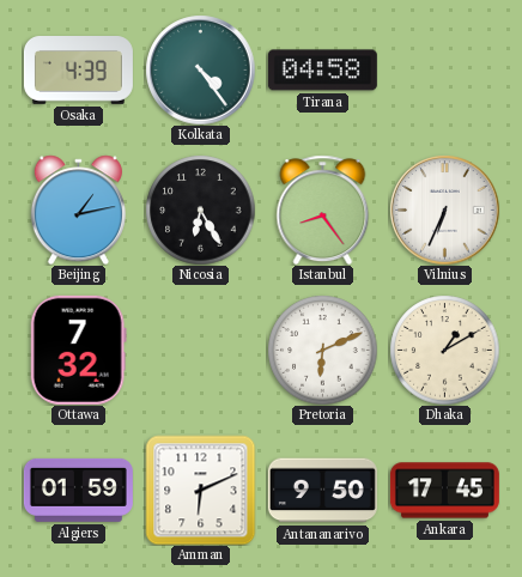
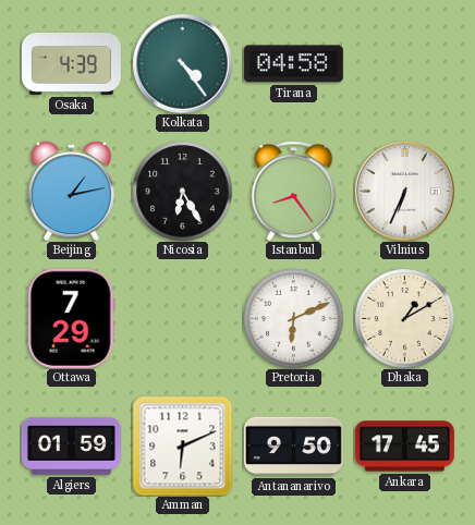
Ottawa: 7:32 -> 7:29 (71, 318)
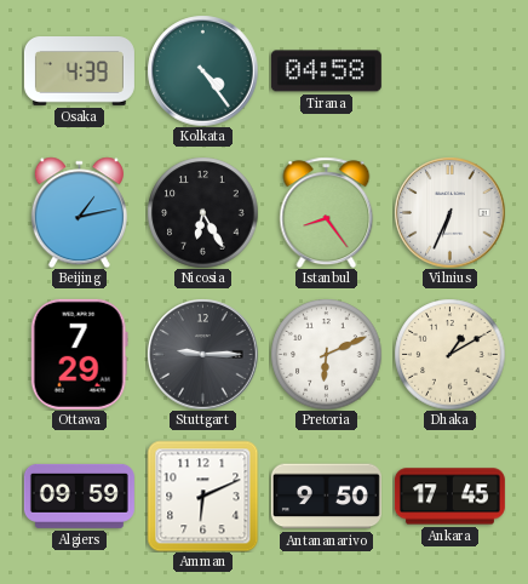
Stuttgart: none -> 9:15 (202, 354)
Algiers: 01:59 -> 09:59 (79, 496)
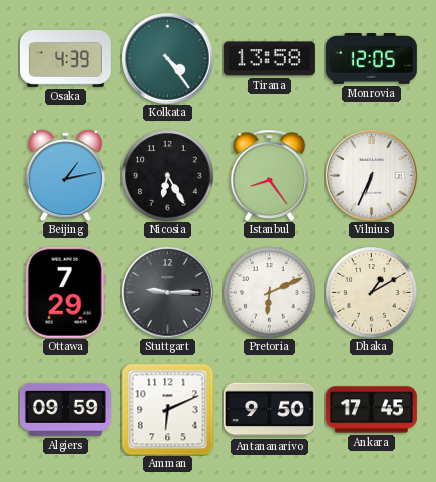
Tirana: 04:58 -> 13:58 (269, 59)
Monrovia: none -> 12:05 (371, 59)
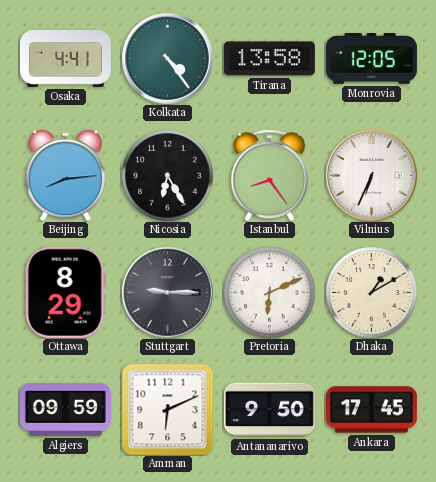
Osaka: 4:39 -> 4:41 (65, 59)
Beijing: 1:13 -> 8:14 (65, 175)
Ottawa: 7:29 -> 8:29 (65, 292)
